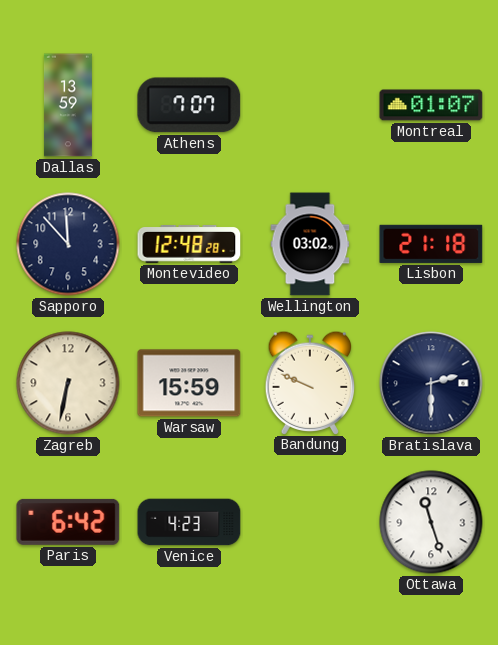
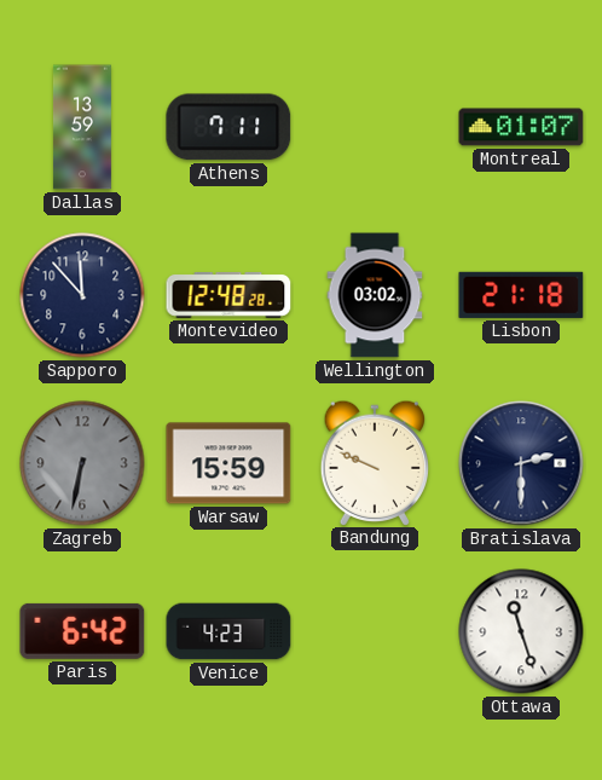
Athens: 7:07 -> 7:11 (228, 127)
Zagreb dial: cream -> grey (82, 463)
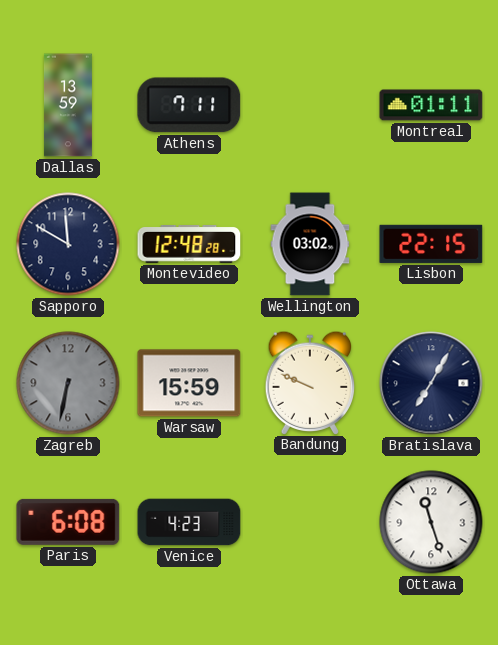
Montreal: 01:07 -> 01:11 (431, 105)
Sapporo: 11:53 -> 11:50 (68, 244)
Lisbon: 21:18 -> 22:15 (431, 244)
Bratislava: 2:30 -> 7:05 (431, 383)
Paris: 6:42 -> 6:08 (68, 522)
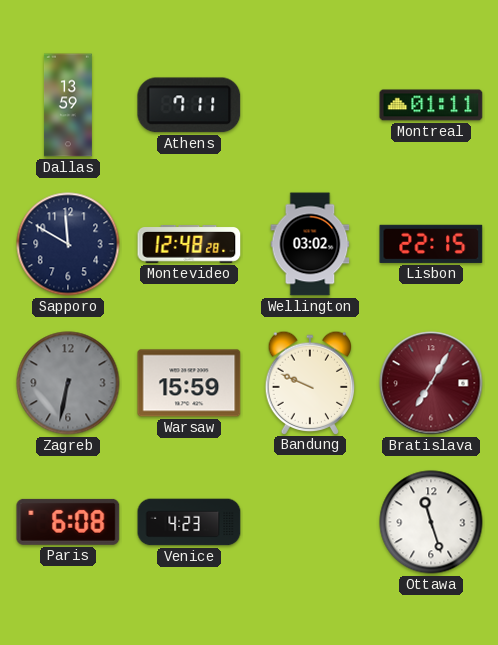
Bratislava dial: navy -> burgundy (431, 383)
